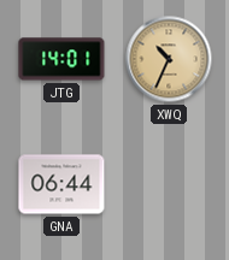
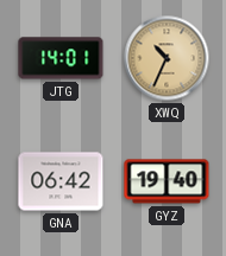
GNA: 06:44 -> 06:42 (61, 181)
GYZ: none -> 19:40 (167, 181)
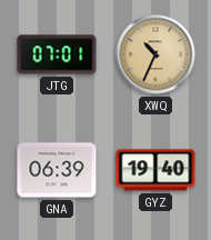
JTG: 14:01 -> 07:01 (57, 54)
GNA: 06:42 -> 06:39 (57, 170)
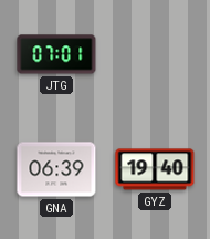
XWQ: 10:34 -> none (155, 54)
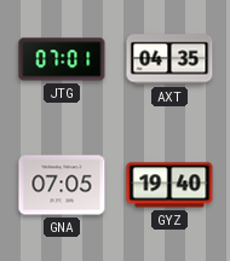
AXT: none -> 04:35 (169, 59)
GNA: 06:39 -> 07:05 (62, 185)
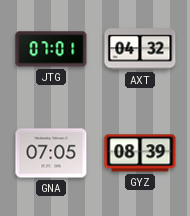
AXT: 04:35 -> 04:32 (140, 49)
GYZ: 19:40 -> 08:39 (140, 153)
